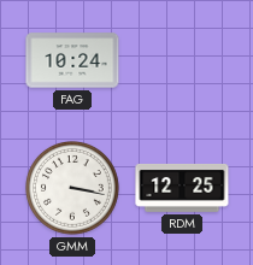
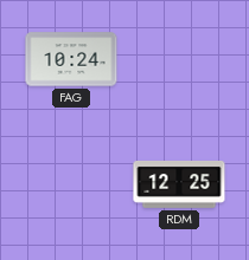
GMM: 3:17 -> none (73, 189)
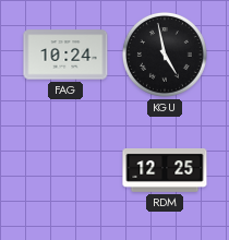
KGU: none -> 4:58 (166, 56)
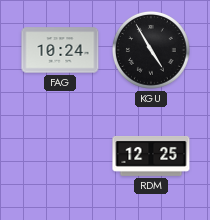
KGU: 4:58 -> 4:55 (152, 51)
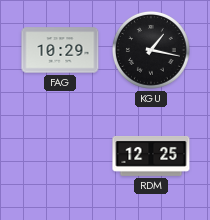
FAG: 10:24 -> 10:29 (60, 50)
KGU: 4:55 -> 1:17 (152, 51)
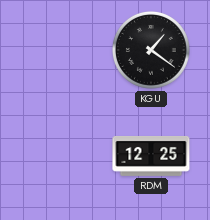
FAG: 10:29 -> none (60, 50)
KGU: 1:17 -> 1:21 (152, 51)
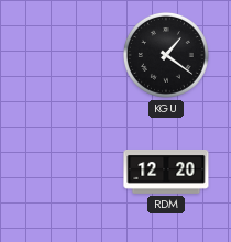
RDM: 12:25 -> 12:20 (166, 173)
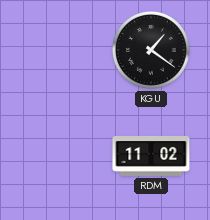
RDM: 12:20 -> 11:02 (151, 157)
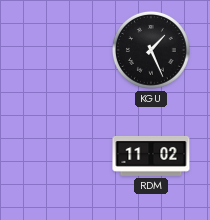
KGU: 1:21 -> 1:26 (152, 51)
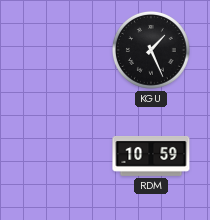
RDM: 11:02 -> 10:59 (151, 157)
